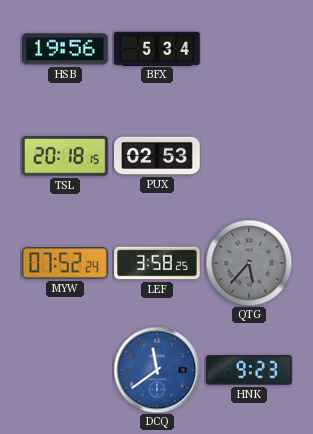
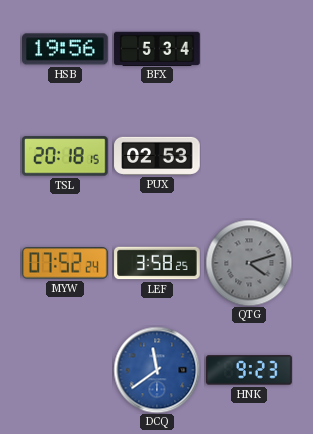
QTG: 5:37 -> 4:12 (249, 263)
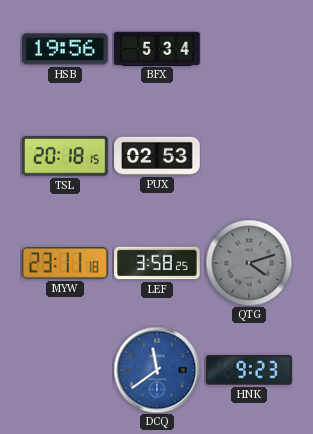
MYW: 07:52 -> 23:11 (66, 263)
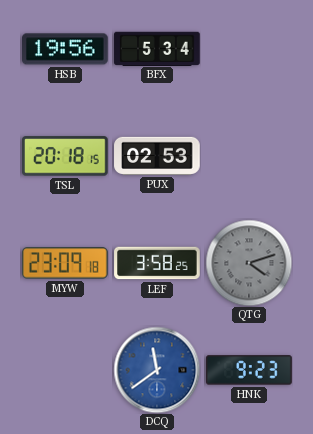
MYW: 23:11 -> 23:09 (66, 263)
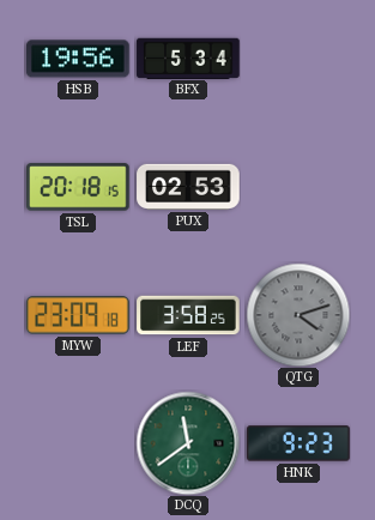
DCQ dial: blue -> green (188, 443)
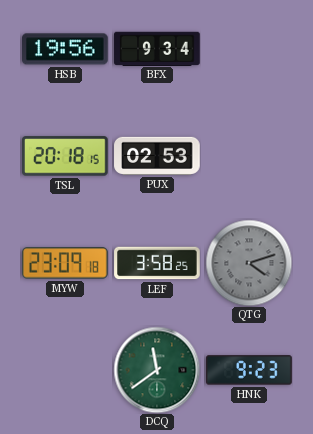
BFX: 5:34 -> 9:34 (157, 48)
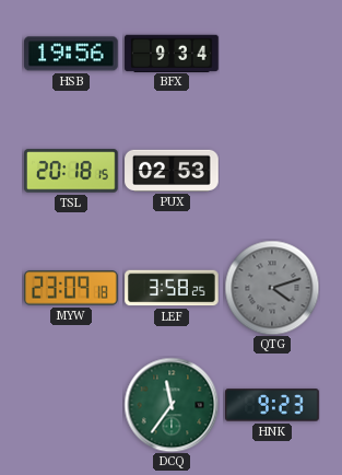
DCQ: 11:39 -> 11:36 (172, 405)
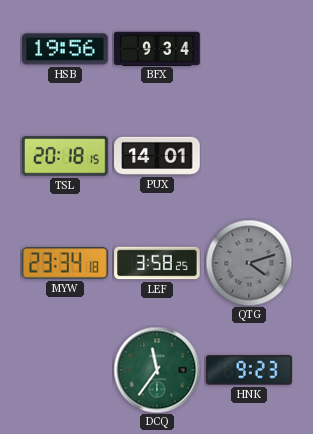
PUX: 02:53 -> 14:01 (157, 156)
MYW: 23:09 -> 23:34 (66, 263)
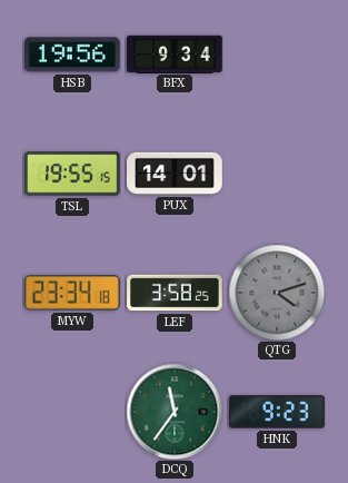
TSL: 20:18 -> 19:55 (73, 174)
